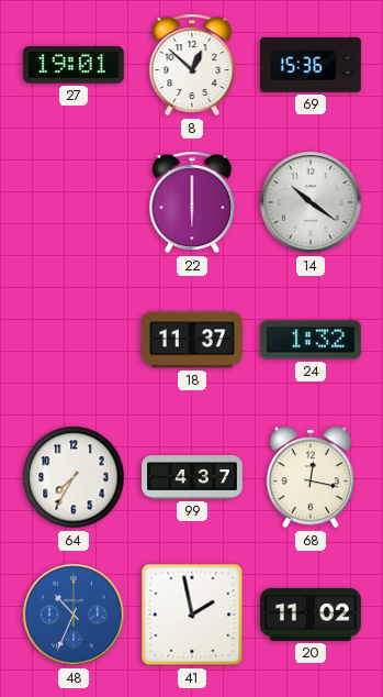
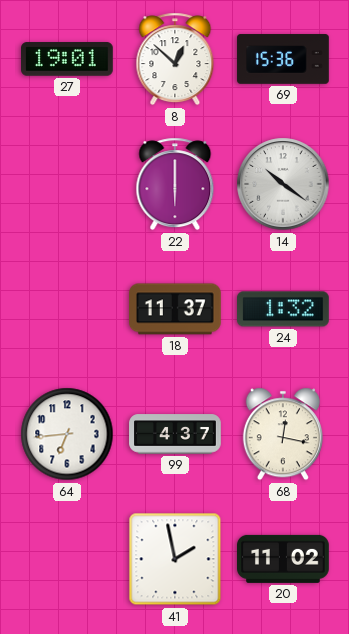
64: 7:35 -> 6:44 (67, 434)
48: 10:34 -> none (74, 615)
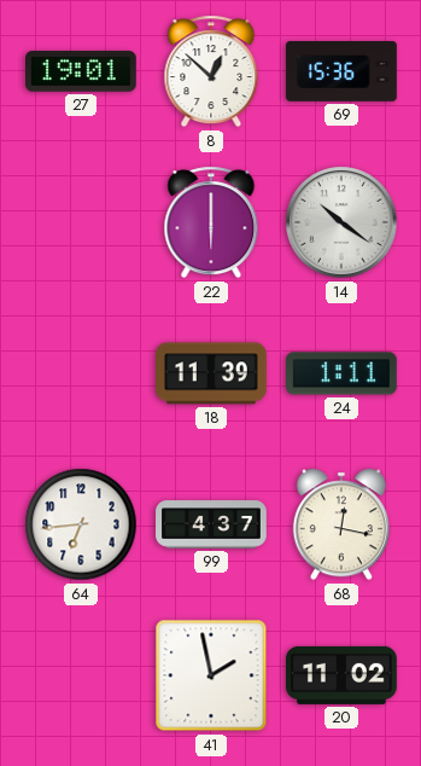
18: 11:37 -> 11:39 (212, 373)
24: 1:32 -> 1:11 (343, 373)
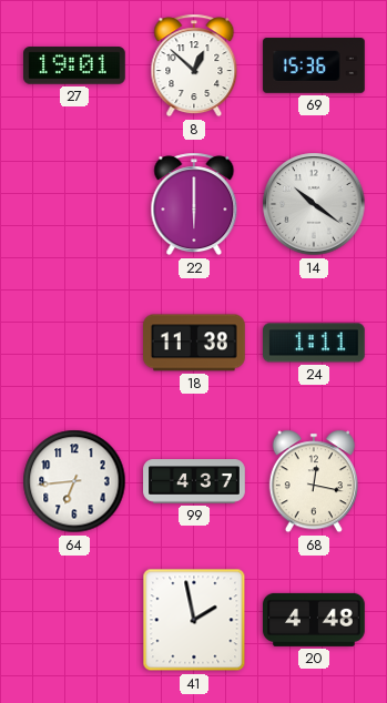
18: 11:39 -> 11:38 (195, 343)
20: 11:02 -> 4:48 (315, 620)
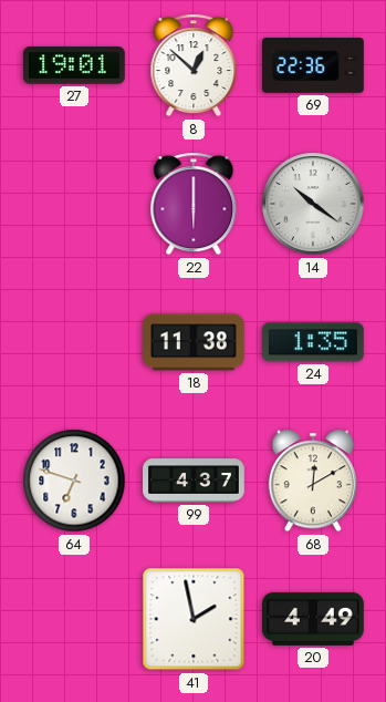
69: 15:36 -> 22:36 (313, 65)
24: 1:11 -> 1:35 (314, 342)
64: 6:44 -> 6:48 (74, 481)
68: 12:17 -> 12:10 (313, 481)
20: 4:48 -> 4:49 (314, 619)
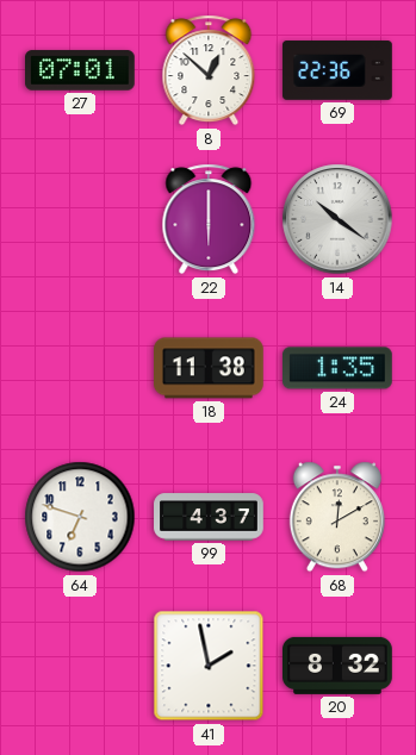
27: 19:01 -> 07:01 (81, 70)
20: 4:49 -> 8:32 (339, 666)
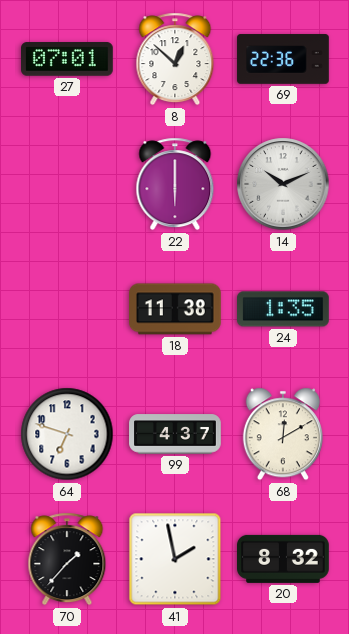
14: 10:21 -> 10:11 (283, 184)
70: none -> 1:37 (67, 559)
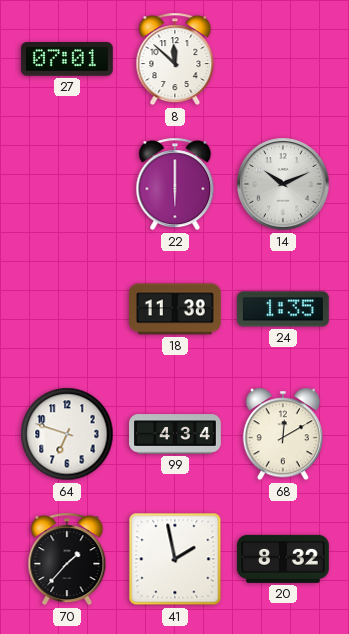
8: 12:52 -> 11:52 (175, 59)
69: 22:36 -> none (283, 59)
99: 4:37 -> 4:34 (175, 434)
